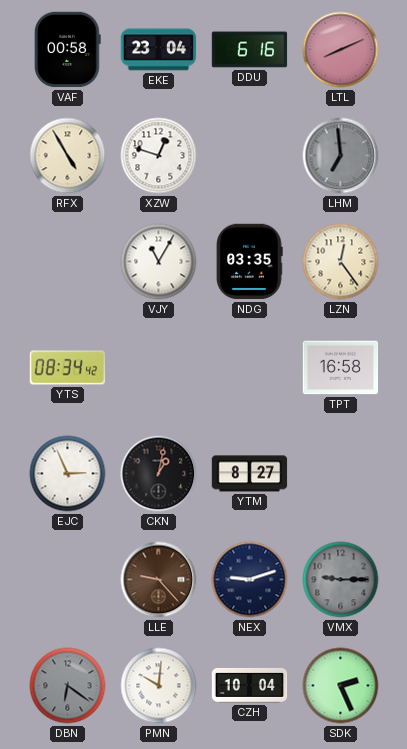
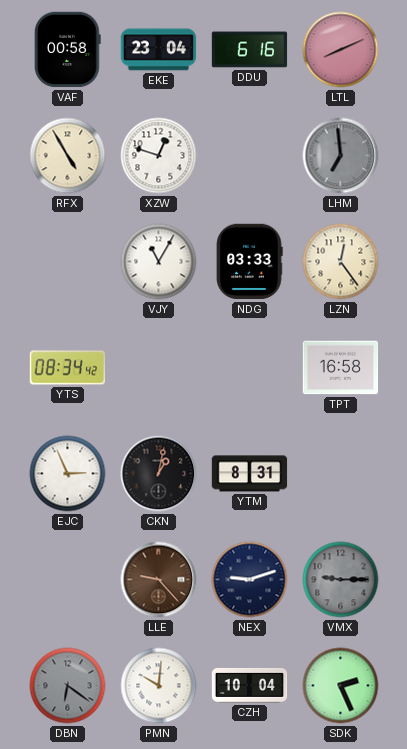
NDG: 03:35 -> 03:33 (249, 262)
YTM: 8:27 -> 8:31 (250, 474)
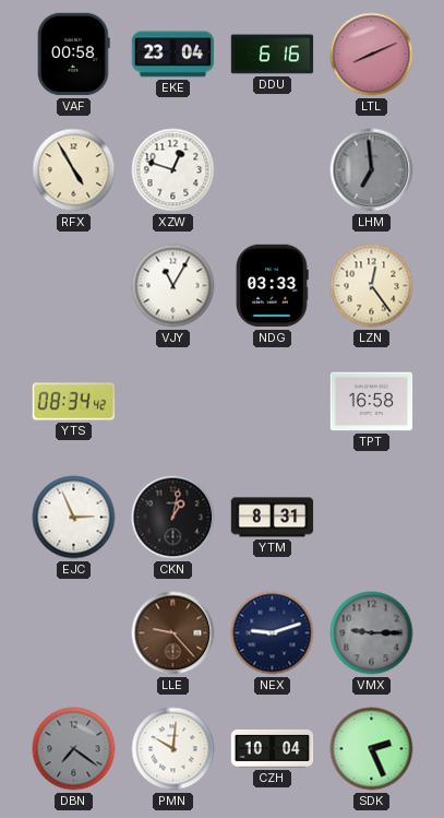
DBN: 6:21 -> 7:21 (74, 749)
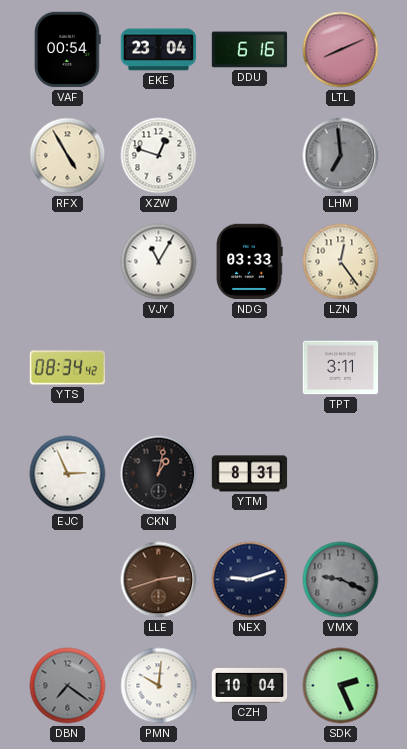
VAF: 00:58 -> 00:54 (68, 50)
TPT: 16:58 -> 3:11 (341, 368)
LLE: 9:23 -> 2:42 (159, 580)
VMX: 9:15 -> 9:19 (341, 580)
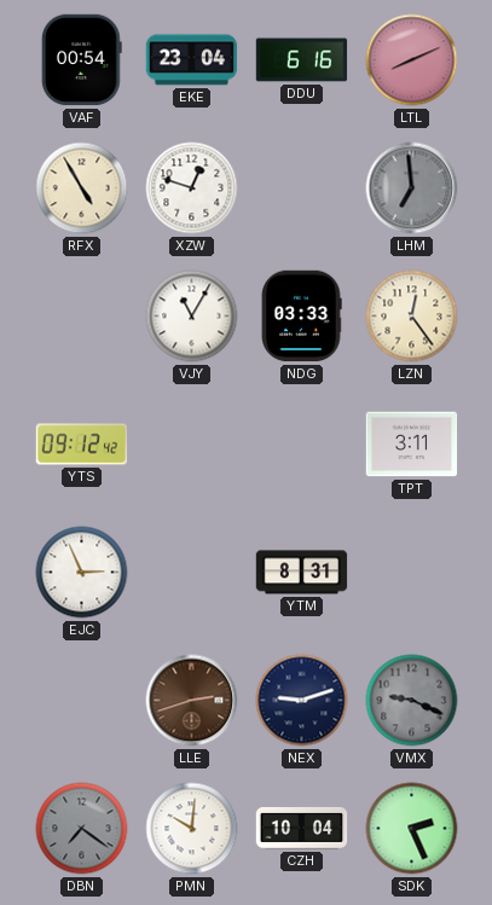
YTS: 08:34 -> 09:12 (82, 445)
CKN: 1:02 -> none (159, 474)
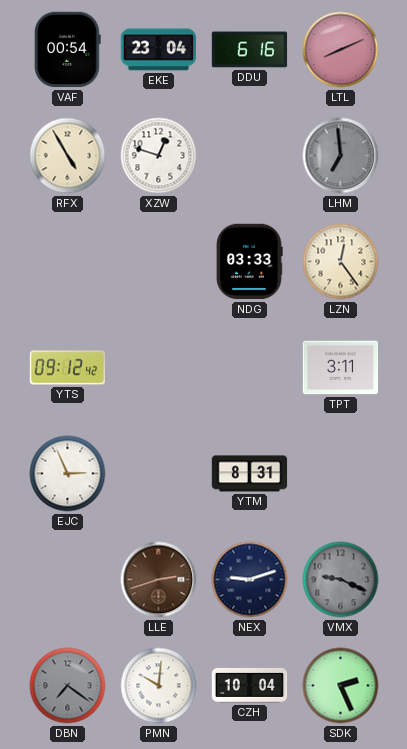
VJY: 11:05 -> none (192, 317)
